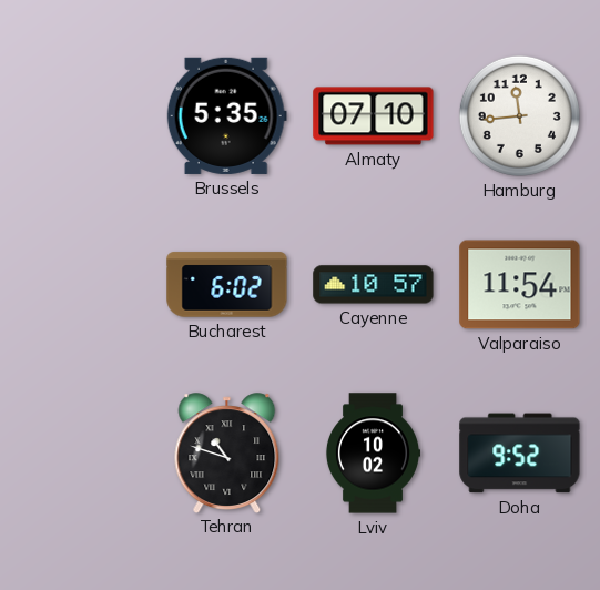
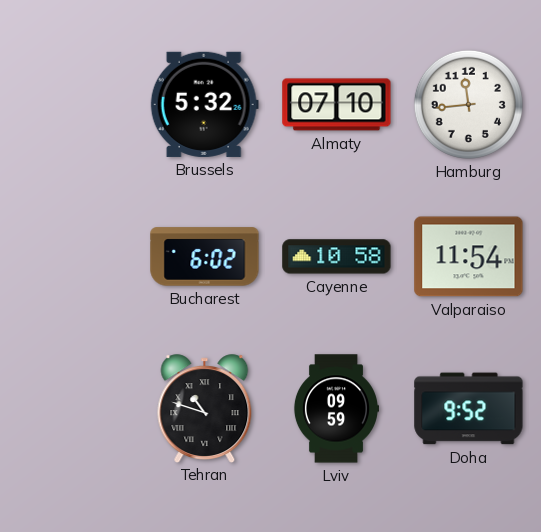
Brussels: 5:35 -> 5:32 (204, 104)
Cayenne: 10:57 -> 10:58 (337, 257)
Lviv: 10:02 -> 09:59 (335, 409)
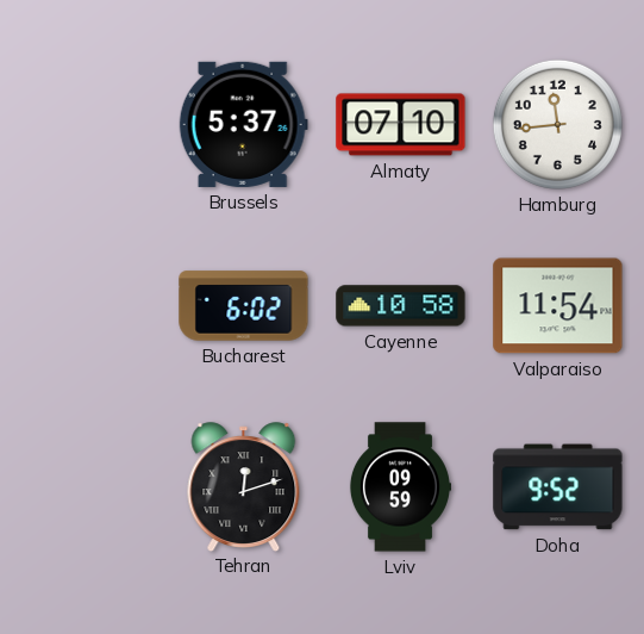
Brussels: 5:32 -> 5:37 (243, 124)
Tehran: 10:48 -> 12:12 (244, 486)
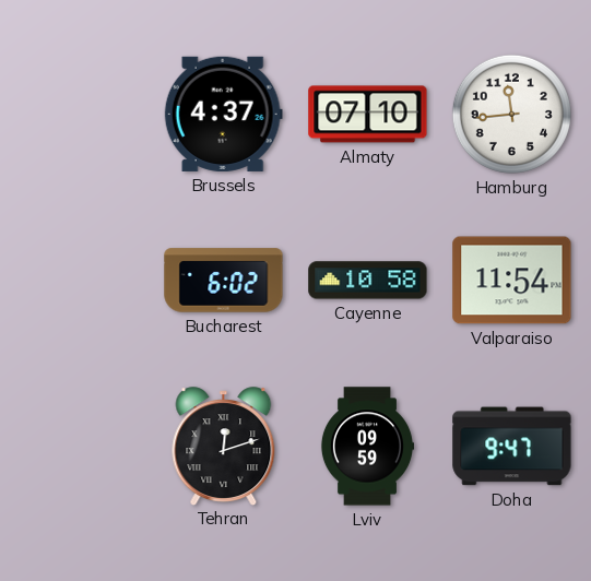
Brussels: 5:37 -> 4:37 (223, 114)
Doha: 9:52 -> 9:47 (512, 447)
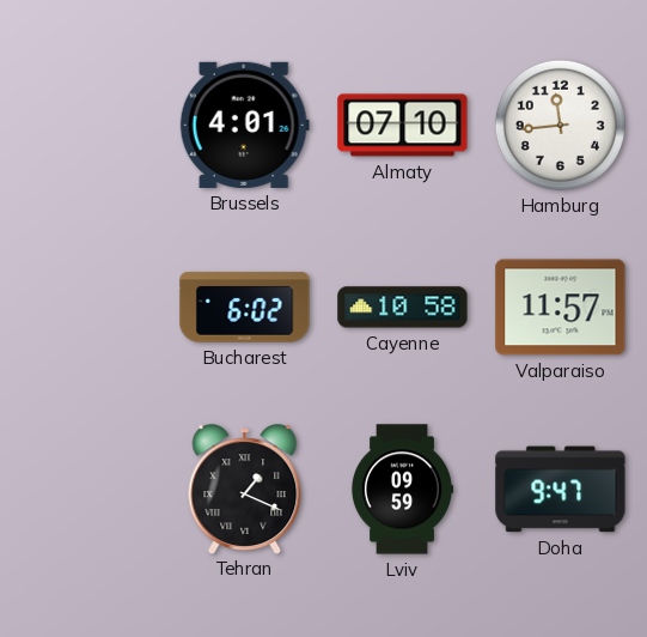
Brussels: 4:37 -> 4:01 (244, 125)
Valparaiso: 11:54 -> 11:57 (561, 308)
Tehran: 12:12 -> 1:19 (245, 489)
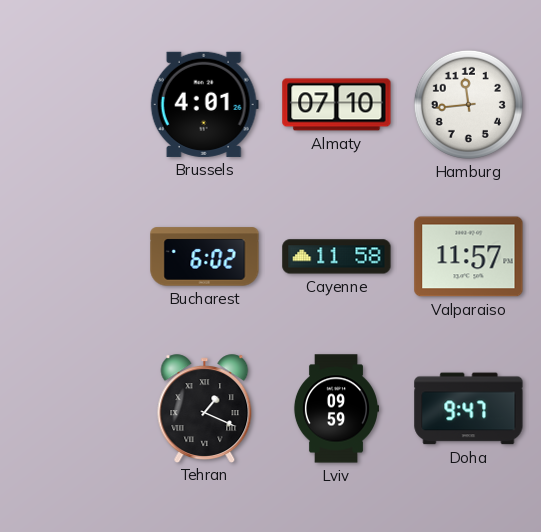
Cayenne: 10:58 -> 11:58 (337, 257)
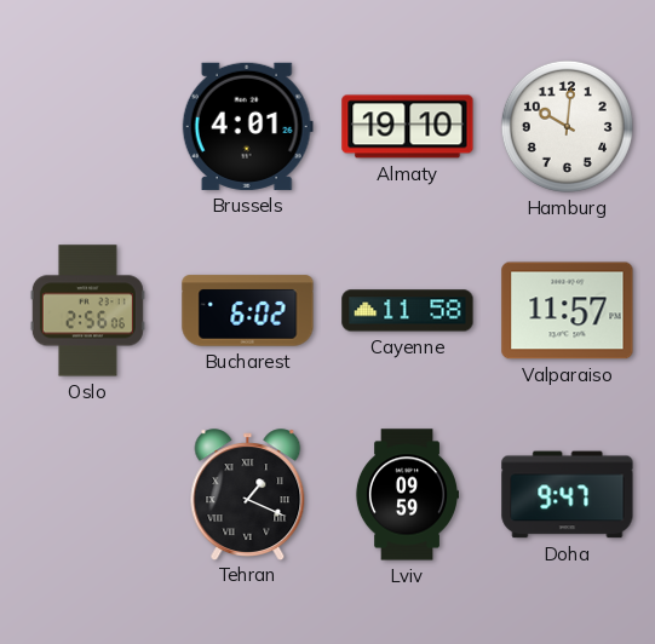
Almaty: 07:10 -> 19:10 (408, 127)
Hamburg: 11:44 -> 10:01 (567, 126)
Oslo: none -> 2:56 (87, 311)
